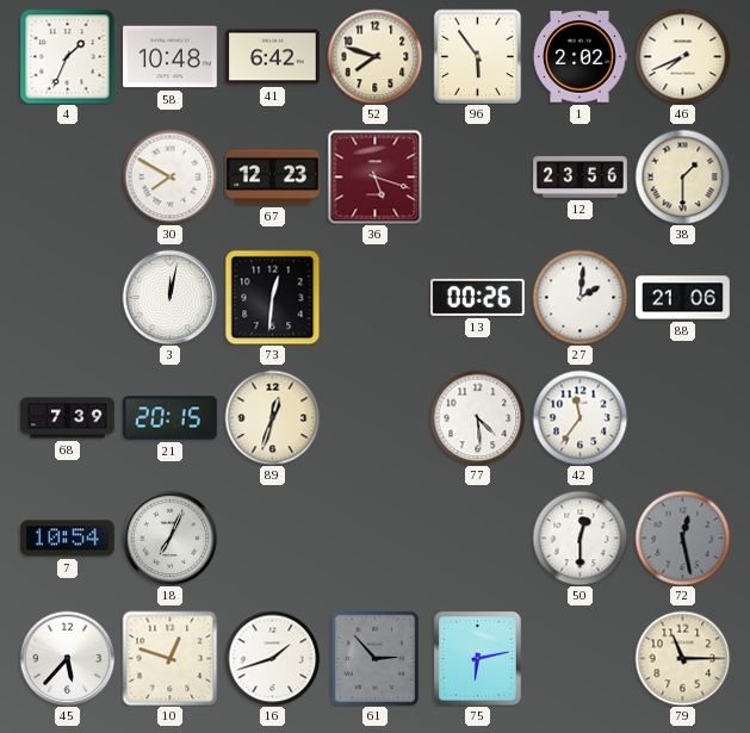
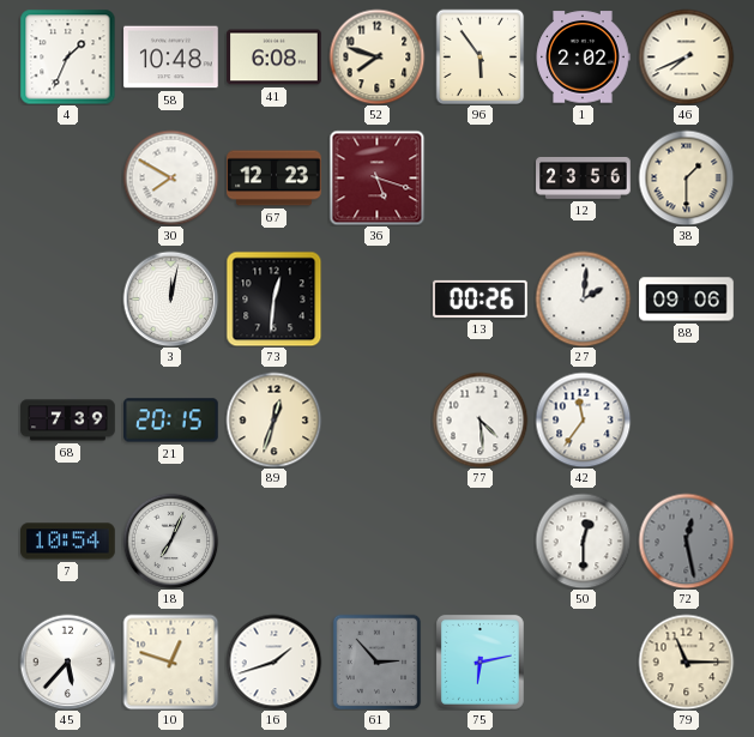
41: 6:42 -> 6:08 (275, 58)
88: 21:06 -> 09:06 (687, 300)
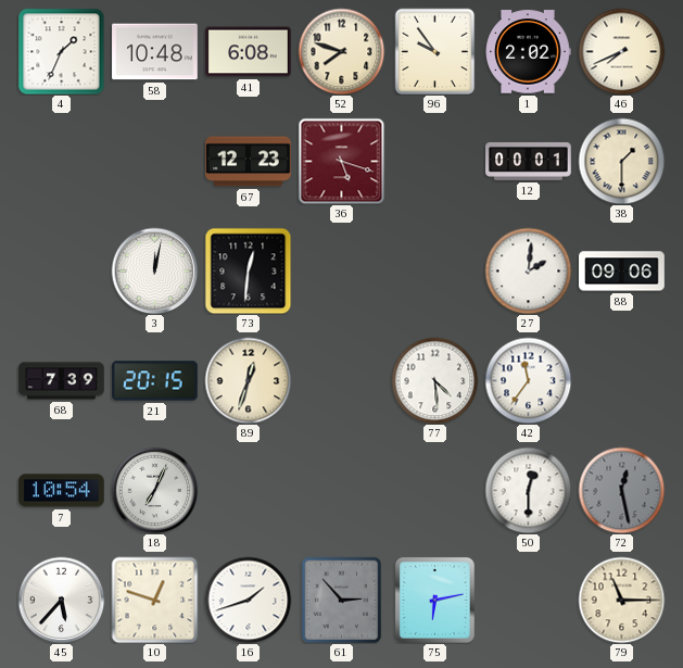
96: 5:54 -> 9:54 (435, 51)
30: 7:50 -> none (170, 177)
12: 23:56 -> 00:01 (529, 161)
13: 00:26 -> none (481, 298)
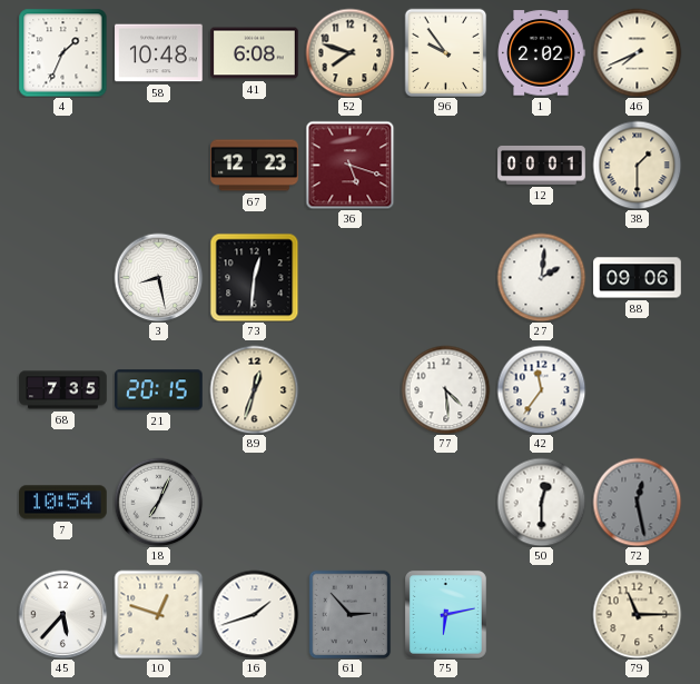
3: 12:02 -> 8:28 (158, 277)
68: 7:39 -> 7:35 (63, 390)
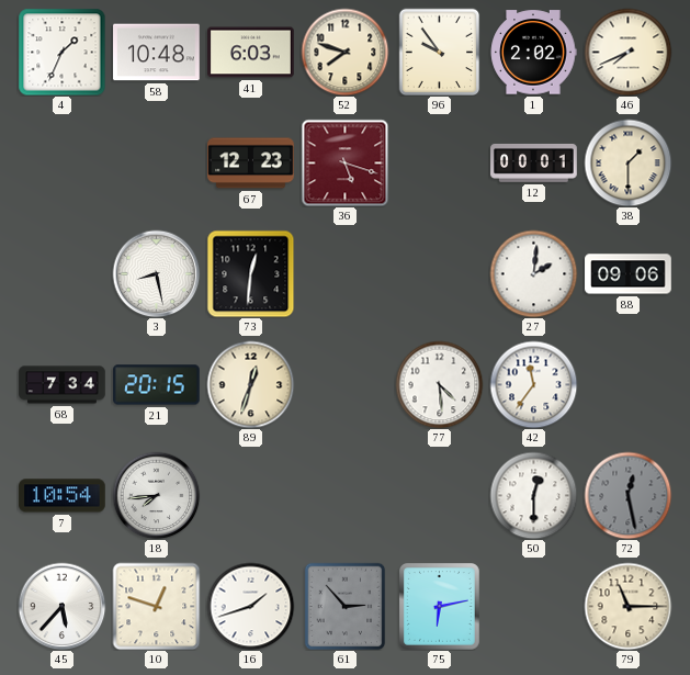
41: 6:08 -> 6:03 (251, 53)
68: 7:35 -> 7:34 (63, 385)
18: 7:04 -> 7:44 (156, 495)
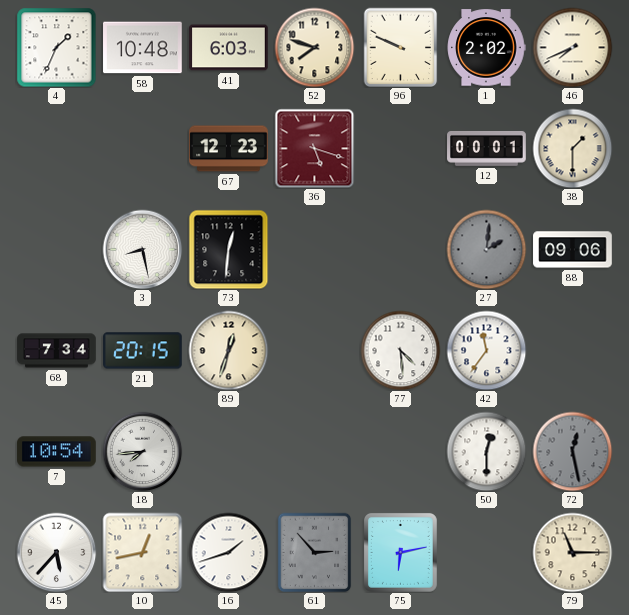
96: 9:54 -> 9:49 (401, 47)
27 dial: white -> grey (486, 249)
10: 12:48 -> 12:43 (142, 552)
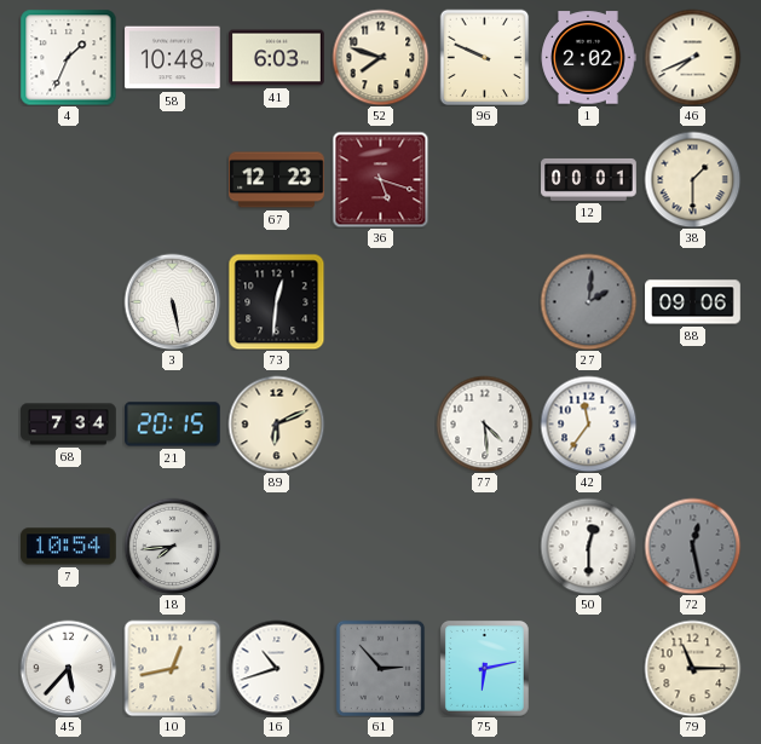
3: 8:28 -> 5:28 (172, 301)
89: 12:33 -> 6:11 (276, 423)
16: 1:42 -> 10:42 (276, 668)
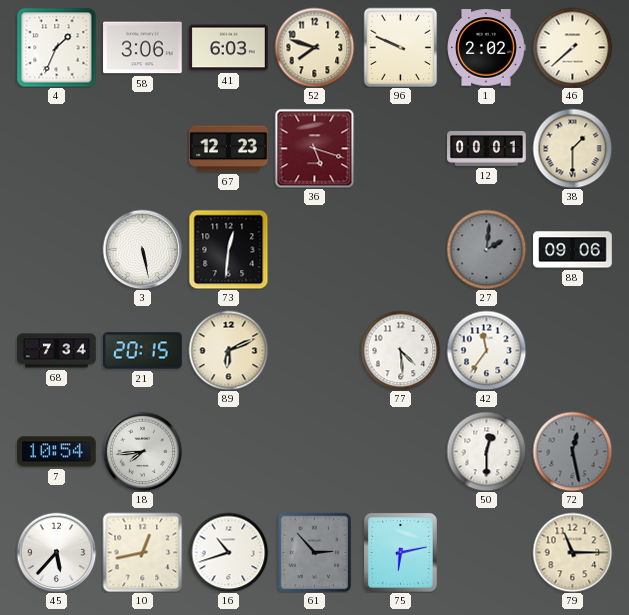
58: 10:48 -> 3:06 (143, 48)
46: 7:41 -> 7:38 (572, 47)
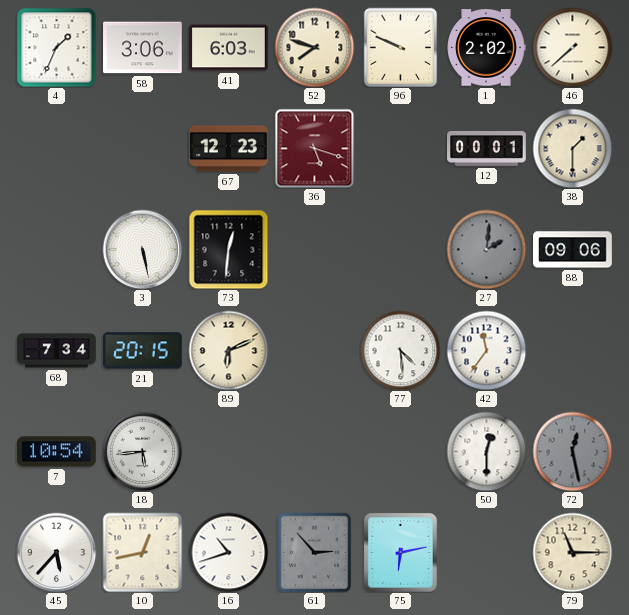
18: 7:44 -> 5:44 (142, 451)
